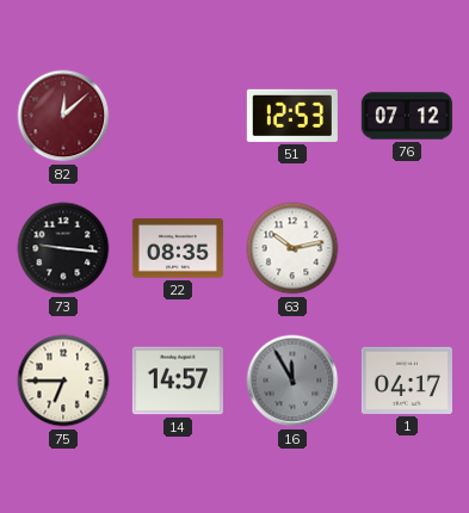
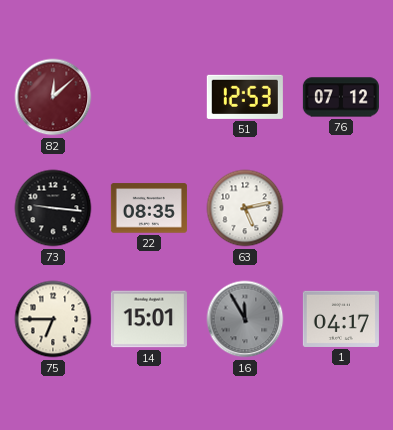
63: 10:13 -> 5:13 (245, 208)
14: 14:57 -> 15:01 (149, 319)
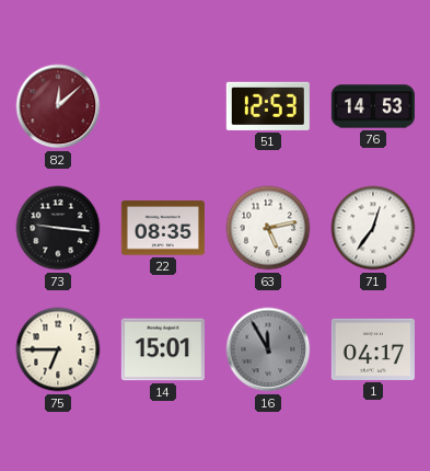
76: 07:12 -> 14:53 (373, 106)
71: none -> 12:36 (373, 228)
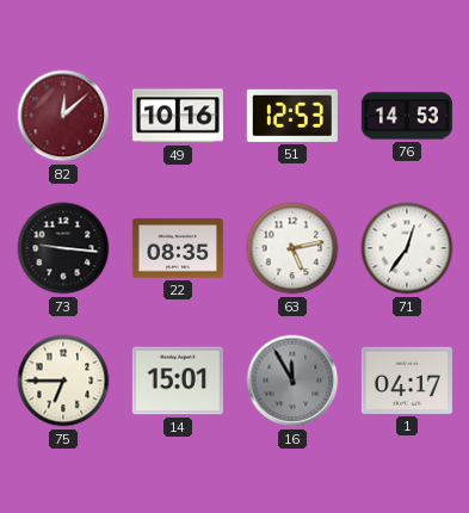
49: none -> 10:16 (178, 116)
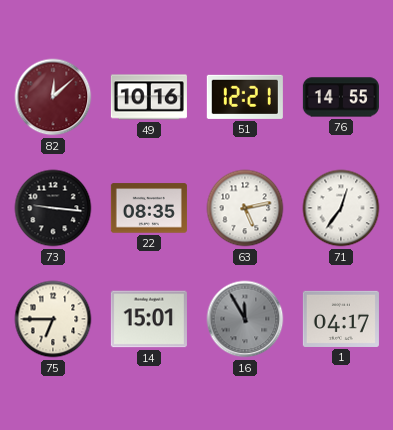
51: 12:53 -> 12:21 (245, 97)
76: 14:53 -> 14:55 (341, 97)
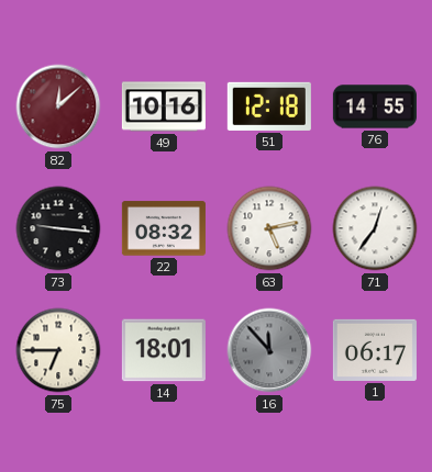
51: 12:21 -> 12:18 (269, 106)
22: 08:35 -> 08:32 (164, 228)
14: 15:01 -> 18:01 (164, 350)
16: 11:55 -> 11:53 (269, 350)
1: 04:17 -> 06:17 (375, 350)
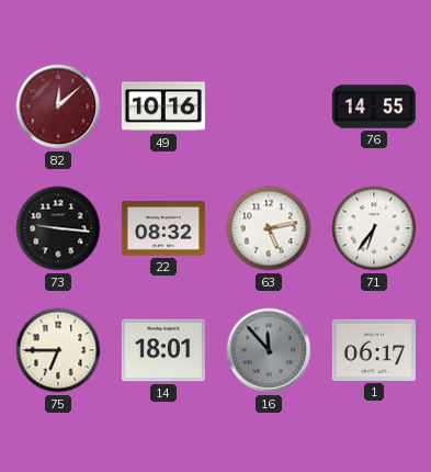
51: 12:18 -> none (269, 106)
71: 12:36 -> 6:36 (374, 228)
